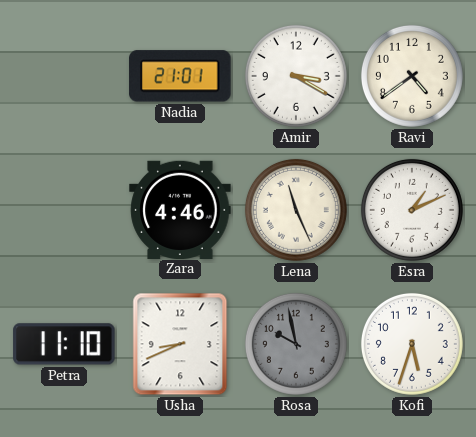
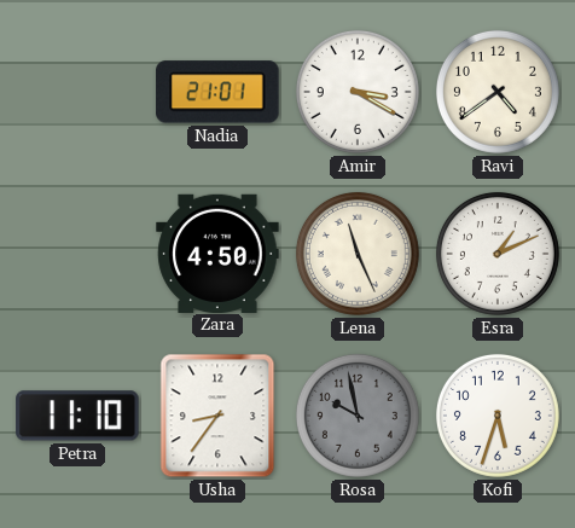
Zara: 4:46 -> 4:50 (217, 253)
Usha: 8:41 -> 8:36 (217, 416)
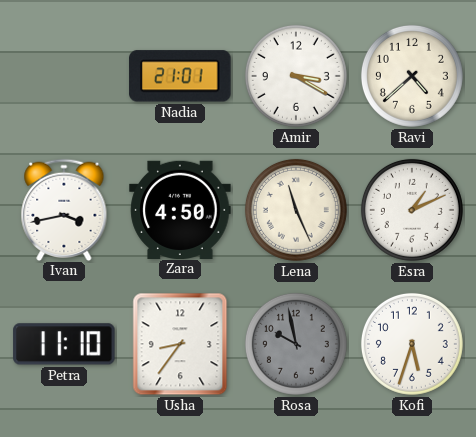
Ravi: 4:39 -> 4:38 (412, 76)
Ivan: none -> 3:43 (64, 209)
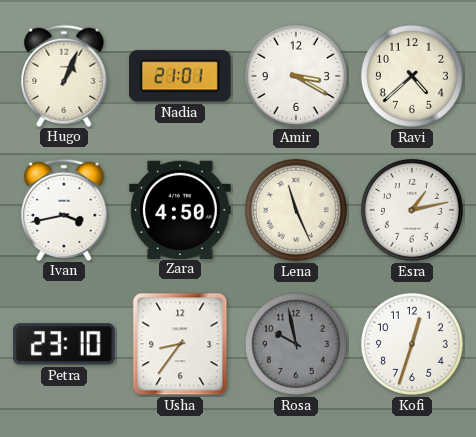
Hugo: none -> 1:04 (64, 75)
Esra: 1:11 -> 1:13 (412, 210)
Petra: 11:10 -> 23:10 (64, 344)
Kofi: 5:33 -> 12:33 (412, 344)
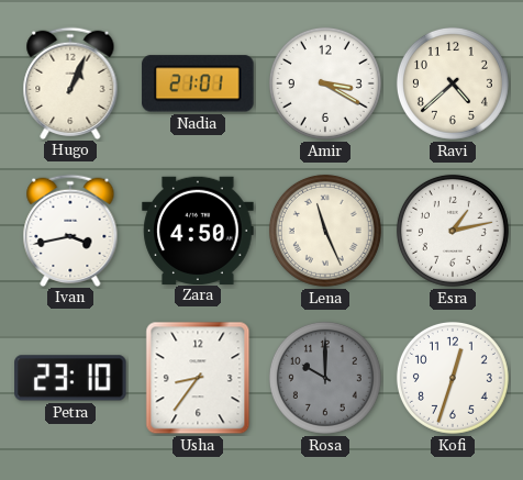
Rosa: 9:58 -> 10:00 (325, 378)
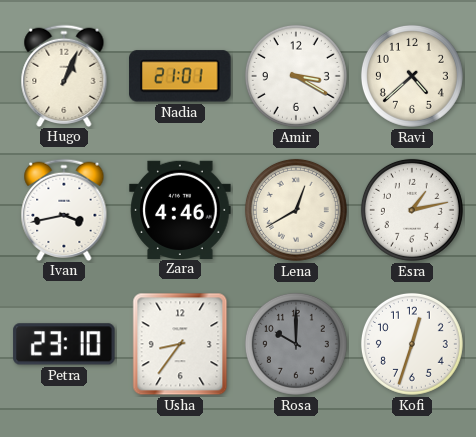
Zara: 4:50 -> 4:46 (180, 209)
Lena: 11:26 -> 12:40 (296, 210)
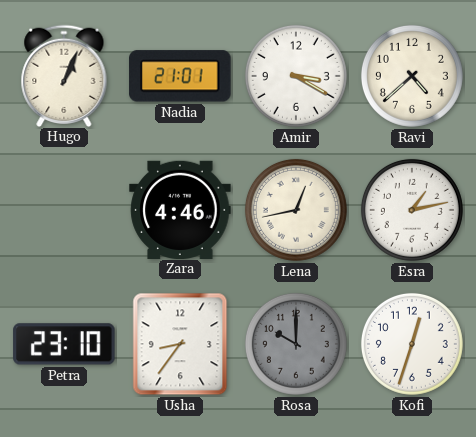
Ivan: 3:43 -> none (64, 209)
Lena: 12:40 -> 12:43 (296, 210)
